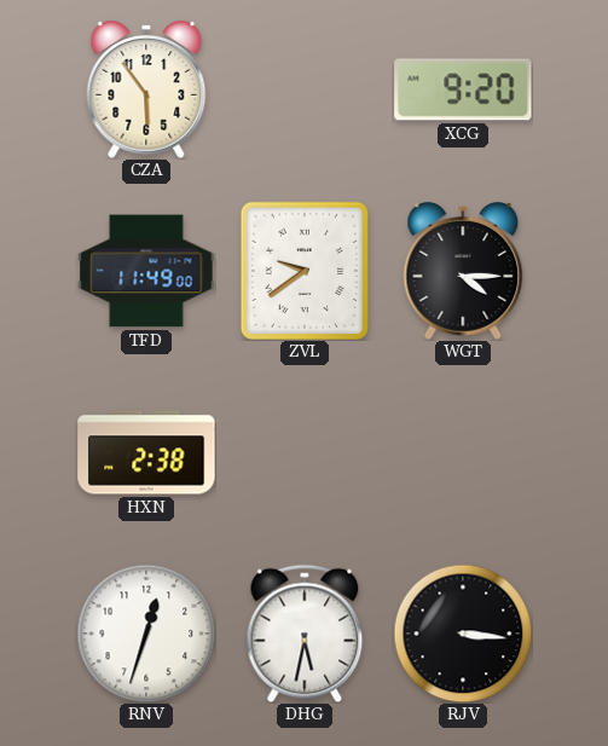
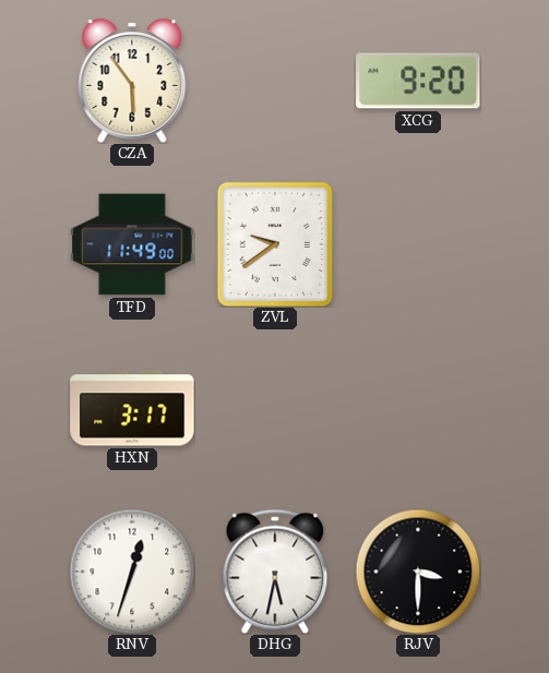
WGT: 4:15 -> none (463, 272)
HXN: 2:38 -> 3:17 (132, 408)
RJV: 3:16 -> 3:30 (418, 572)
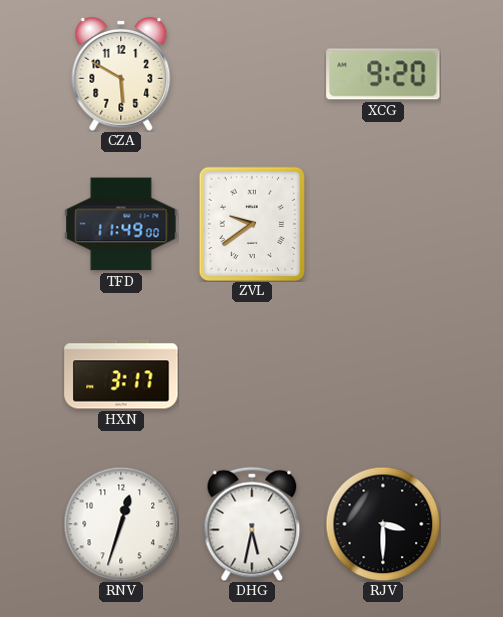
CZA: 5:54 -> 5:50 (121, 75)
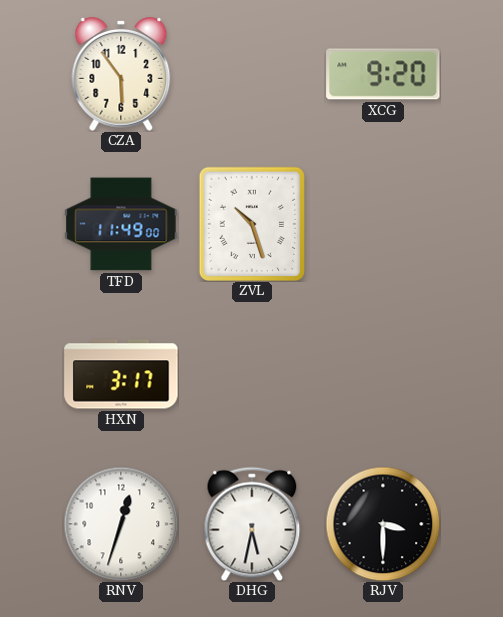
CZA: 5:50 -> 5:54 (121, 75)
ZVL: 9:39 -> 10:27 (251, 223)
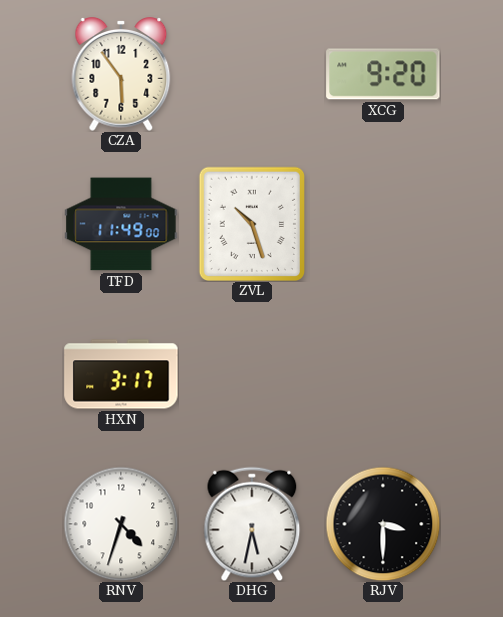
RNV: 12:33 -> 4:33 (121, 524)
